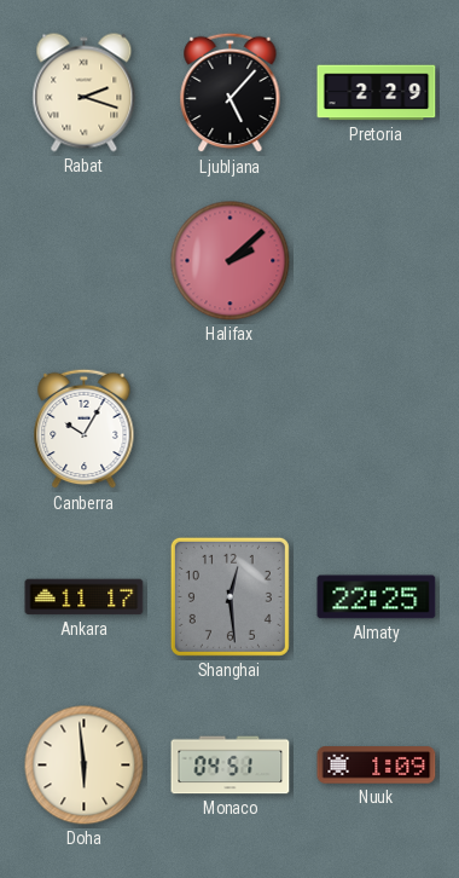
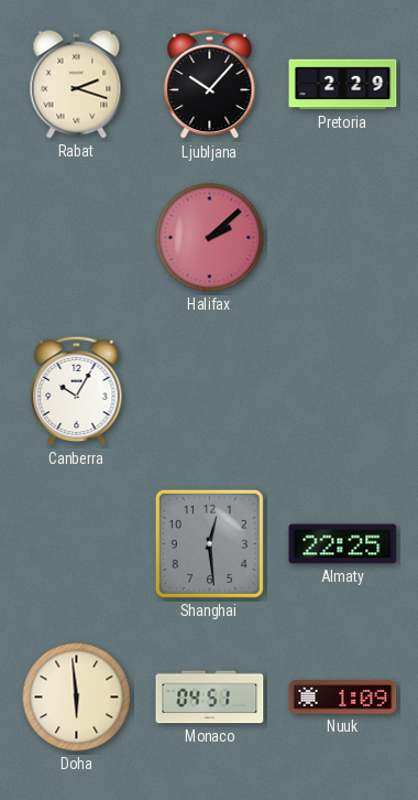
Ljubljana: 5:07 -> 10:07 (210, 85)
Ankara: 11:17 -> none (85, 597)
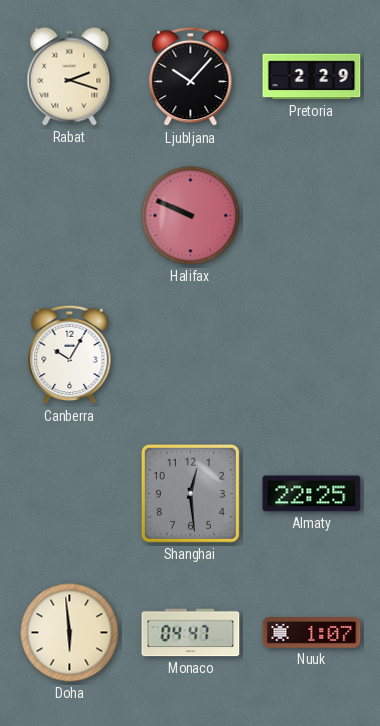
Halifax: 2:08 -> 9:49 (191, 216)
Monaco: 04:51 -> 04:47 (191, 633)
Nuuk: 1:09 -> 1:07 (312, 633)
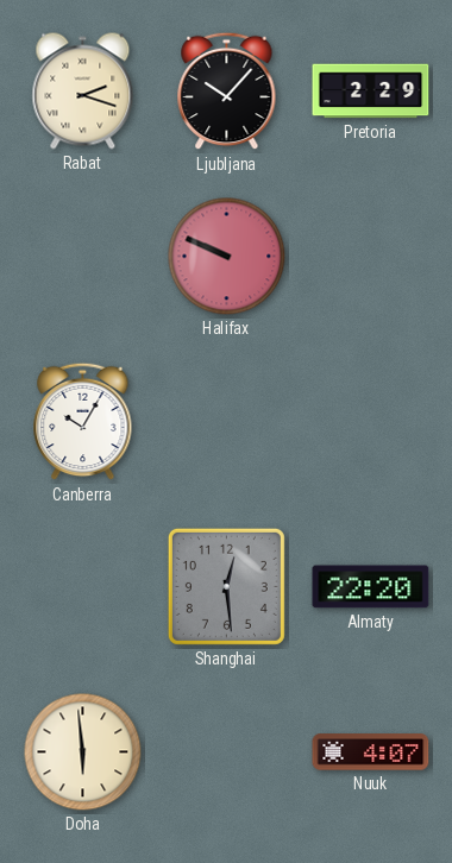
Almaty: 22:25 -> 22:20 (371, 587)
Monaco: 04:47 -> none (191, 633)
Nuuk: 1:07 -> 4:07 (371, 752)
